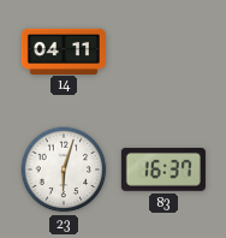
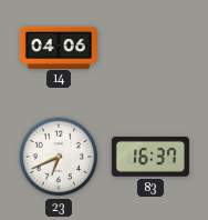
14: 04:11 -> 04:06 (59, 47)
23: 6:03 -> 6:41 (59, 157)
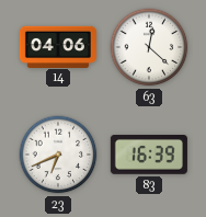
63: none -> 12:22 (149, 47)
83: 16:37 -> 16:39 (149, 156)
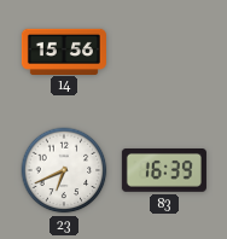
14: 04:06 -> 15:56 (64, 51)
63: 12:22 -> none (149, 47)
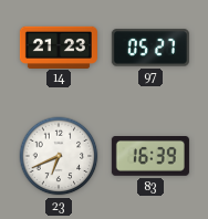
14: 15:56 -> 21:23 (59, 46)
97: none -> 05:27 (150, 48)
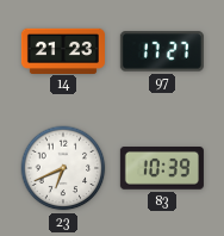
97: 05:27 -> 17:27 (162, 51)
83: 16:39 -> 10:39 (162, 169)
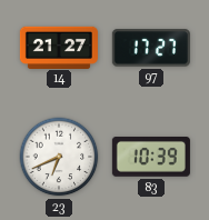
14: 21:23 -> 21:27 (59, 47)
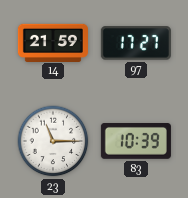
14: 21:27 -> 21:59 (53, 42)
23: 6:41 -> 11:15 (53, 141)
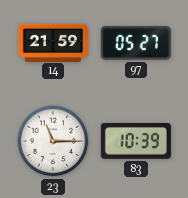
97: 17:27 -> 05:27 (136, 43)
